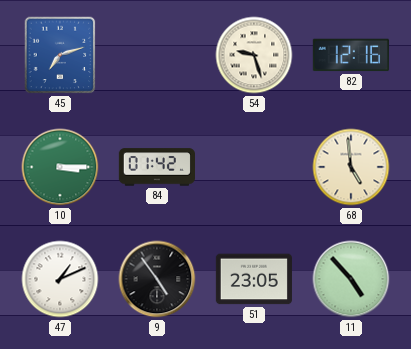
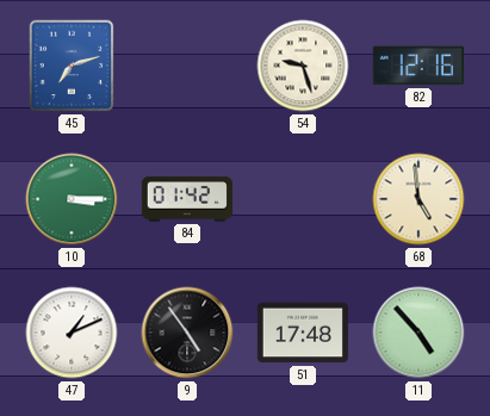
51: 23:05 -> 17:48 (303, 333)
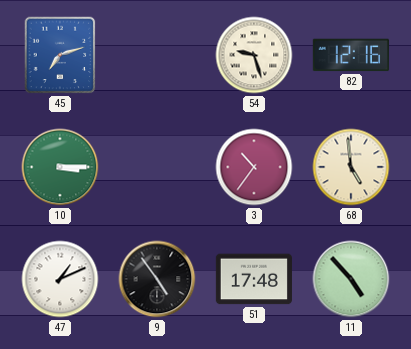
84: 01:42 -> none (186, 199)
3: none -> 10:36 (254, 167)
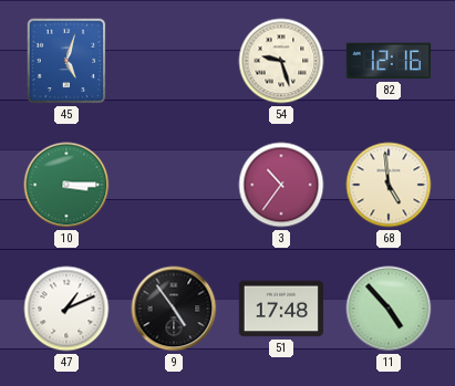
45: 7:12 -> 5:03 (66, 61)
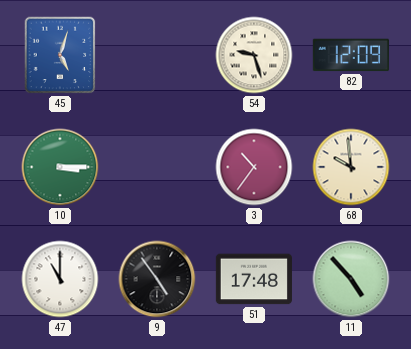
82: 12:16 -> 12:09 (351, 55)
68: 4:59 -> 9:59 (351, 167)
47: 1:11 -> 11:00 (60, 279)
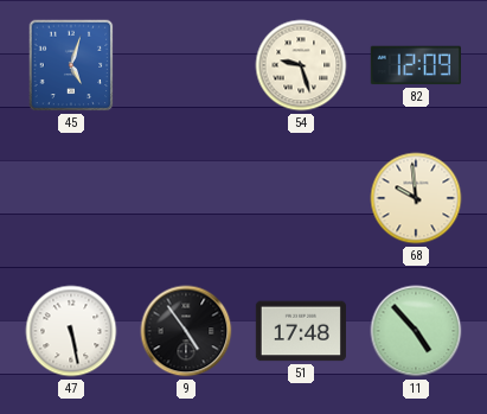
10: 3:15 -> none (60, 167)
3: 10:36 -> none (254, 167)
47: 11:00 -> 5:28 (71, 331)
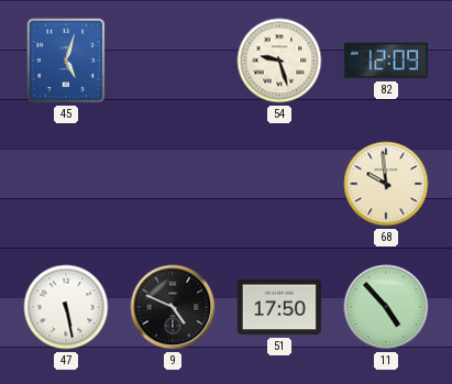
9: 4:54 -> 4:49 (173, 307)
51: 17:48 -> 17:50 (279, 307)
